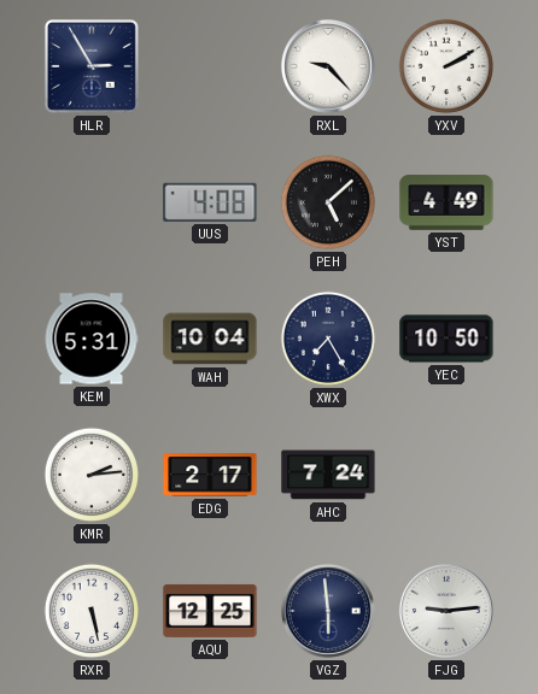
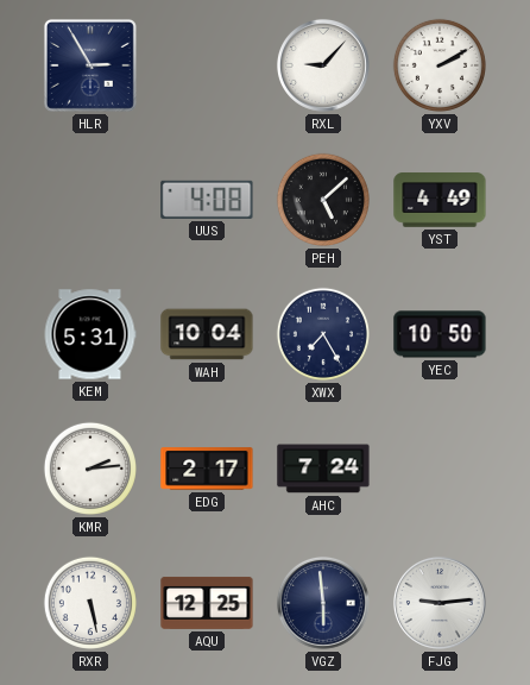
RXL: 9:23 -> 9:07 (323, 65)
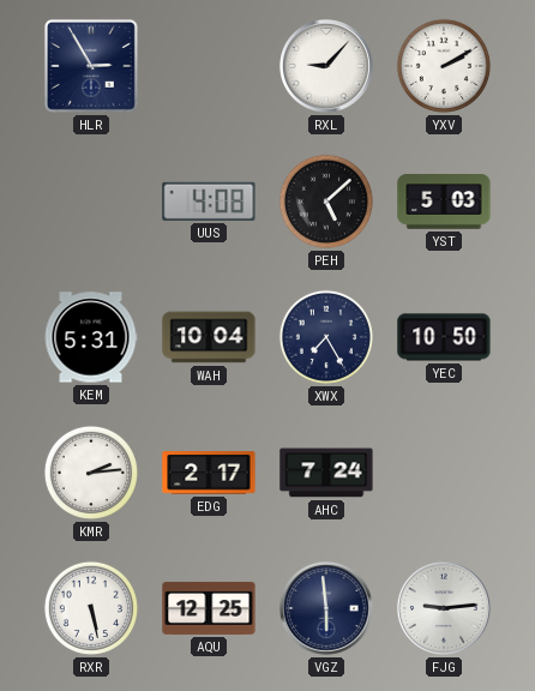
YST: 4:49 -> 5:03 (444, 202)
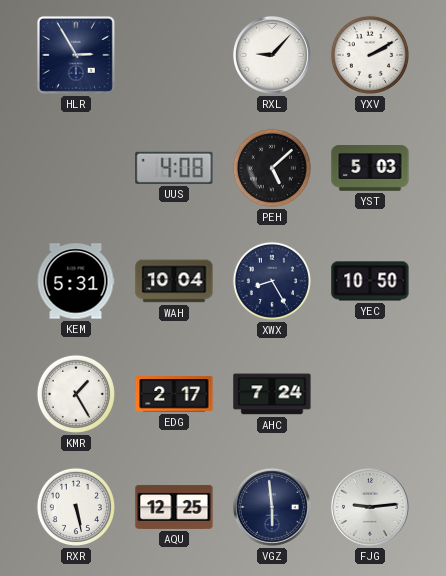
XWX: 7:25 -> 8:25 (272, 281)
KMR: 2:14 -> 1:25 (76, 394)
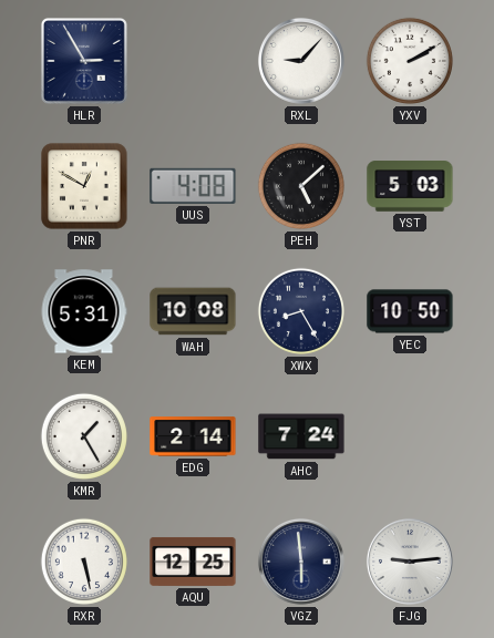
PNR: none -> 12:50 (84, 186)
WAH: 10:04 -> 10:08 (193, 311)
EDG: 2:17 -> 2:14 (193, 436)
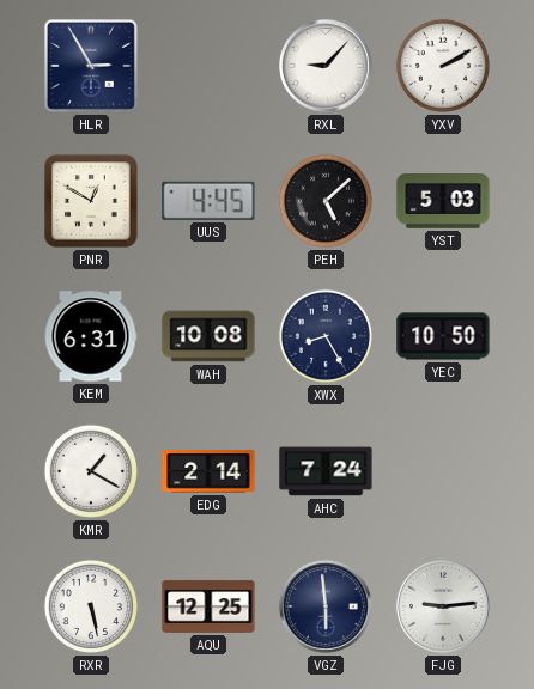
UUS: 4:08 -> 4:45 (208, 201)
KEM: 5:31 -> 6:31 (91, 336)
KMR: 1:25 -> 1:20 (91, 471)
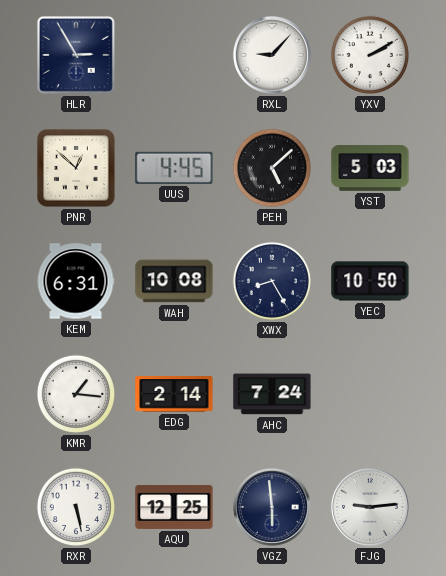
PNR: 12:50 -> 12:52 (76, 168)
KMR: 1:20 -> 1:16 (76, 394)
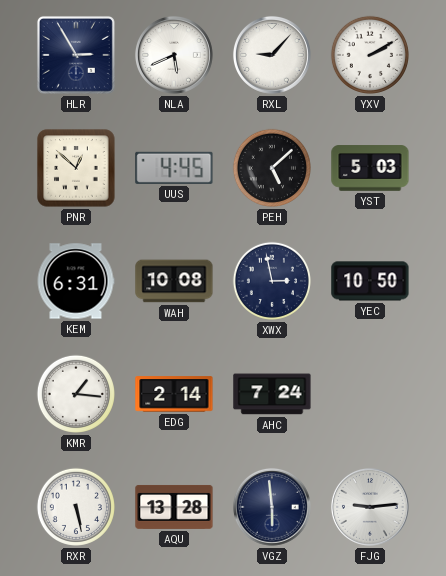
NLA: none -> 5:41 (174, 55)
XWX: 8:25 -> 2:58 (272, 281)
AQU: 12:25 -> 13:28 (174, 507)
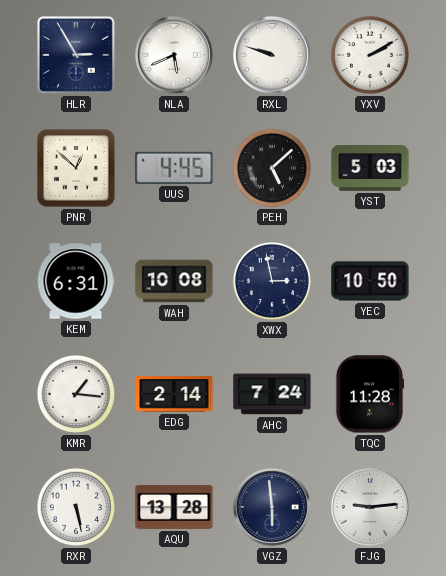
RXL: 9:07 -> 9:48 (272, 55)
TQC: none -> 11:28 (370, 394)
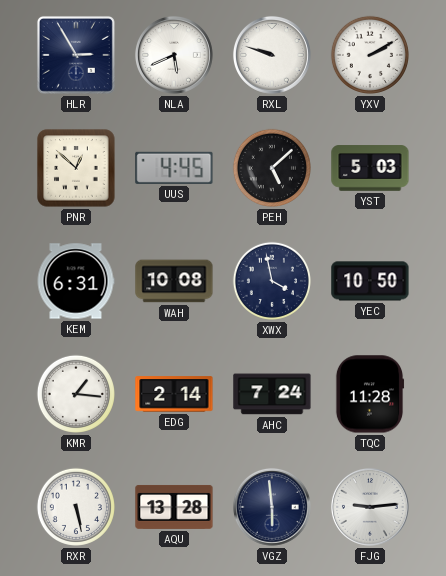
XWX: 2:58 -> 3:58 (272, 281)
